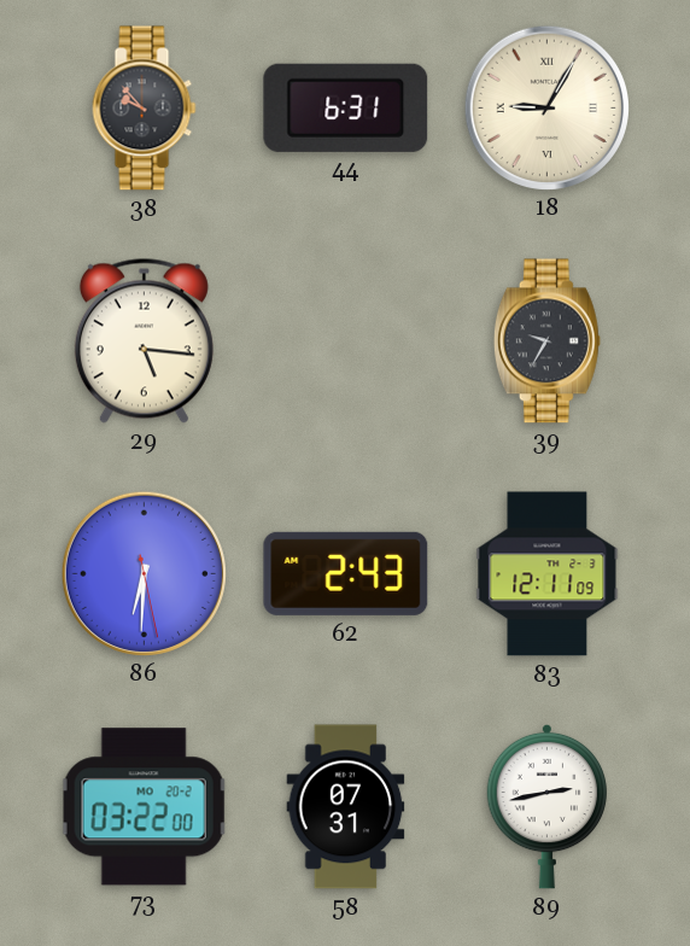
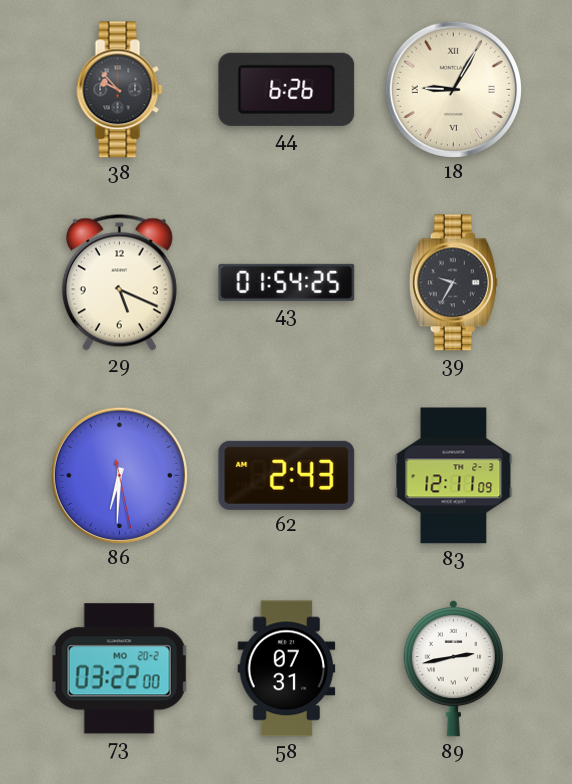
44: 6:31 -> 6:26 (287, 89)
29: 5:16 -> 5:19 (119, 282)
43: none -> 01:54 (287, 282)
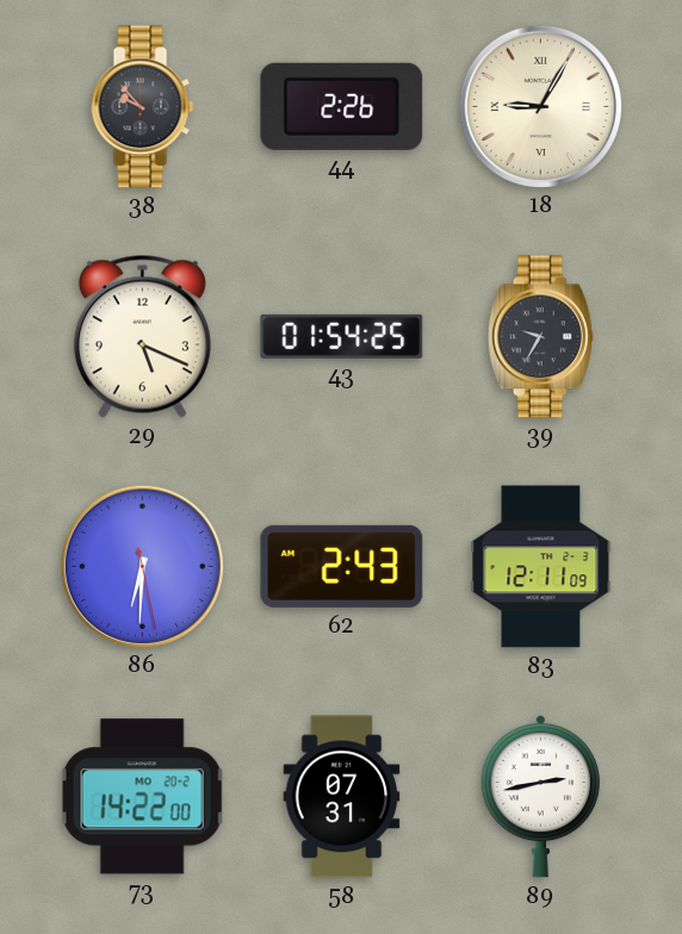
44: 6:26 -> 2:26 (342, 106)
73: 03:22 -> 14:22 (142, 797)
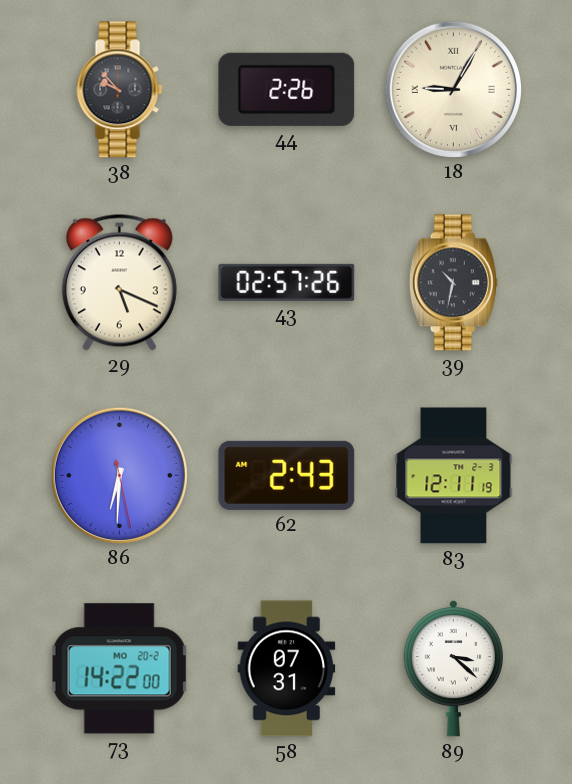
43: 01:54 -> 02:57 (287, 282)
39: 9:35 -> 10:32 (453, 283)
83: 12:11:09 -> 12:11:19 (454, 476)
89: 2:43 -> 3:22 (453, 668)
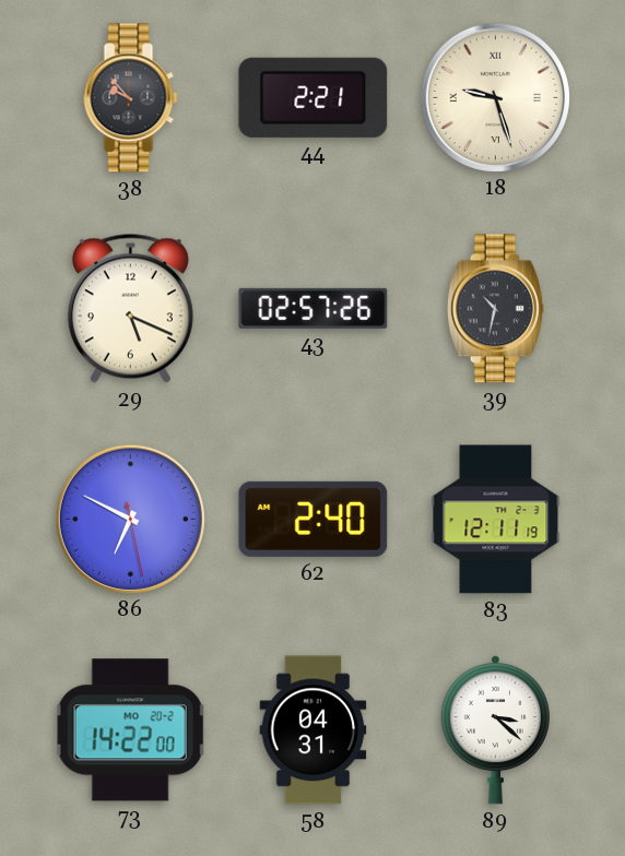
44: 2:26 -> 2:21 (314, 97)
18: 9:05 -> 9:27 (495, 97)
86: 6:30 -> 6:49 (130, 519)
62: 2:43 -> 2:40 (314, 519)
58: 07:31 -> 04:31 (314, 730)
